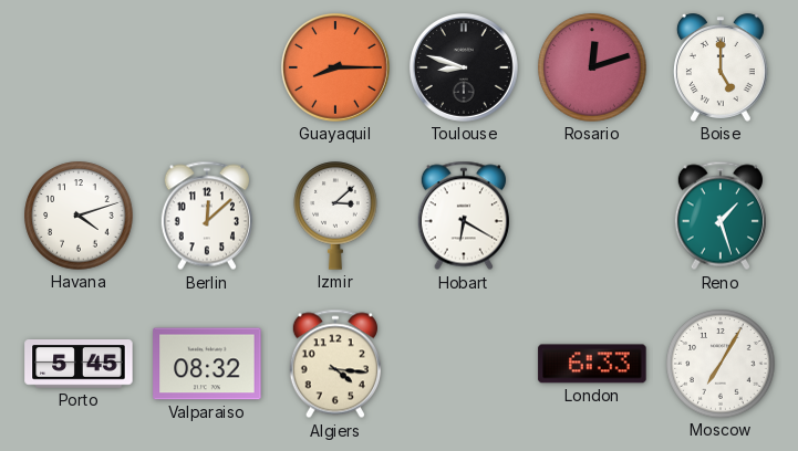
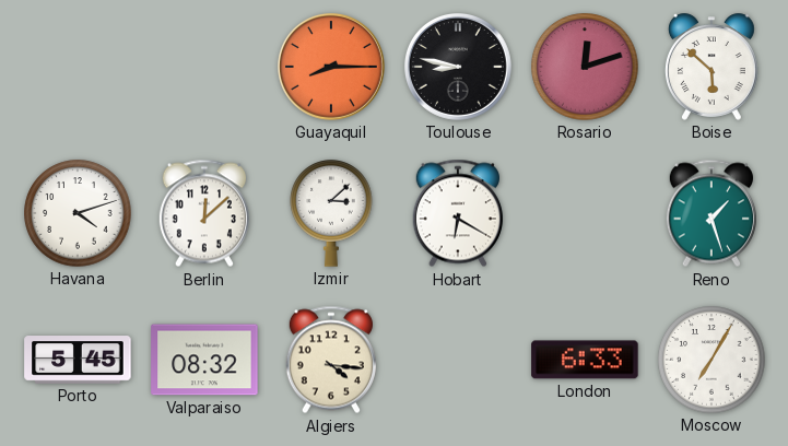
Toulouse: 8:48 -> 8:47 (458, 67)
Boise: 5:00 -> 5:52 (711, 67)
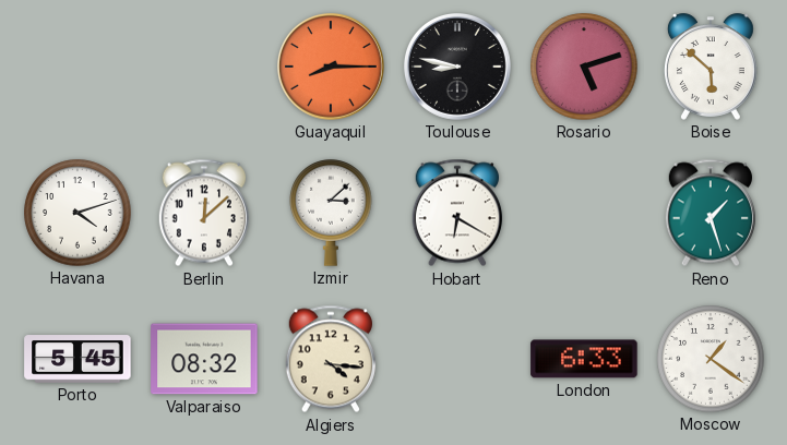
Rosario: 12:12 -> 5:12 (584, 67)
Moscow: 7:05 -> 1:21 (711, 359)
